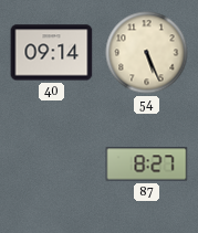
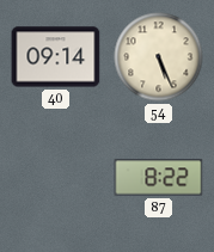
87: 8:27 -> 8:22 (159, 178)
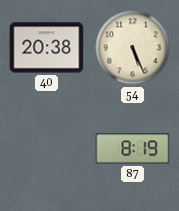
40: 09:14 -> 20:38 (47, 48)
87: 8:22 -> 8:19 (133, 149)
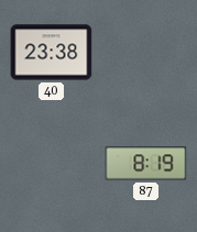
40: 20:38 -> 23:38 (52, 53)
54: 5:26 -> none (133, 48)
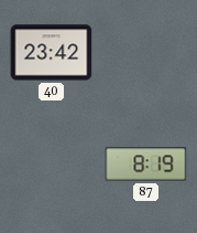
40: 23:38 -> 23:42 (52, 53)
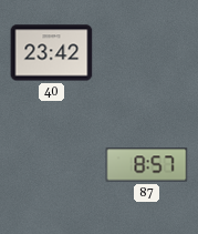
87: 8:19 -> 8:57 (147, 165)
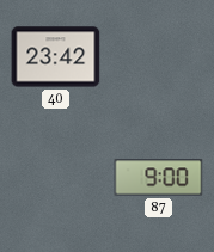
87: 8:57 -> 9:00 (159, 178)
